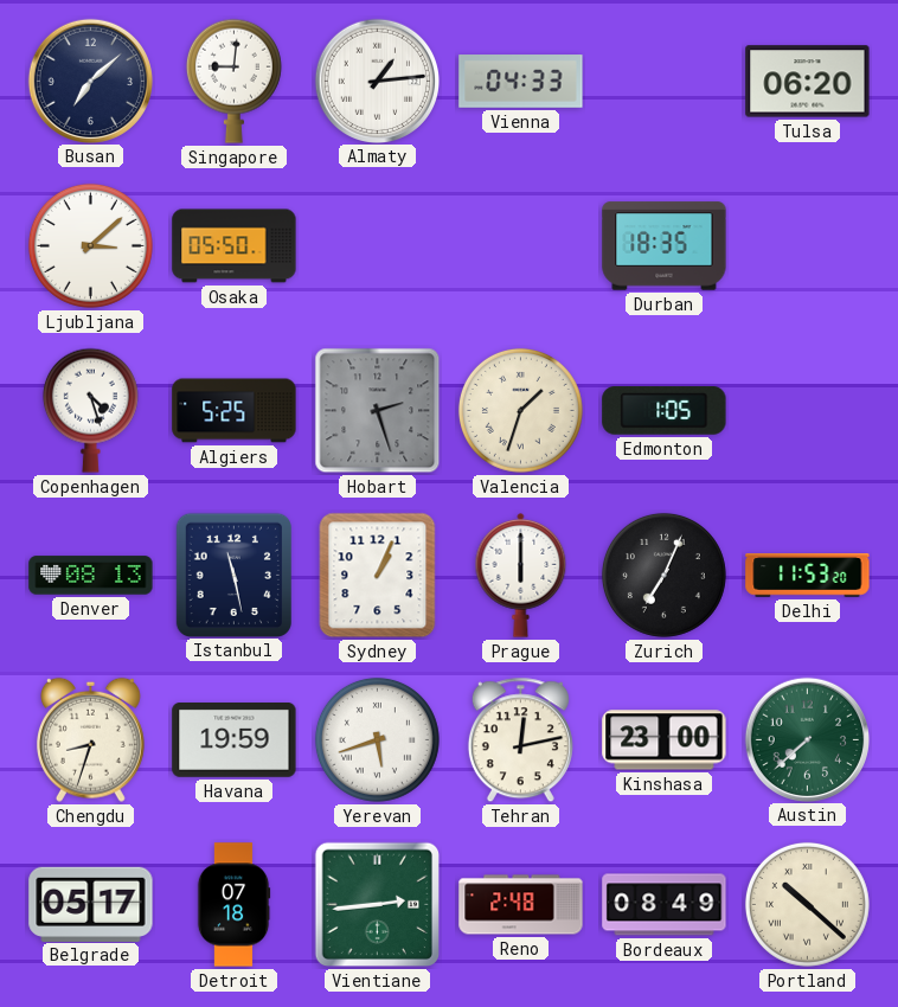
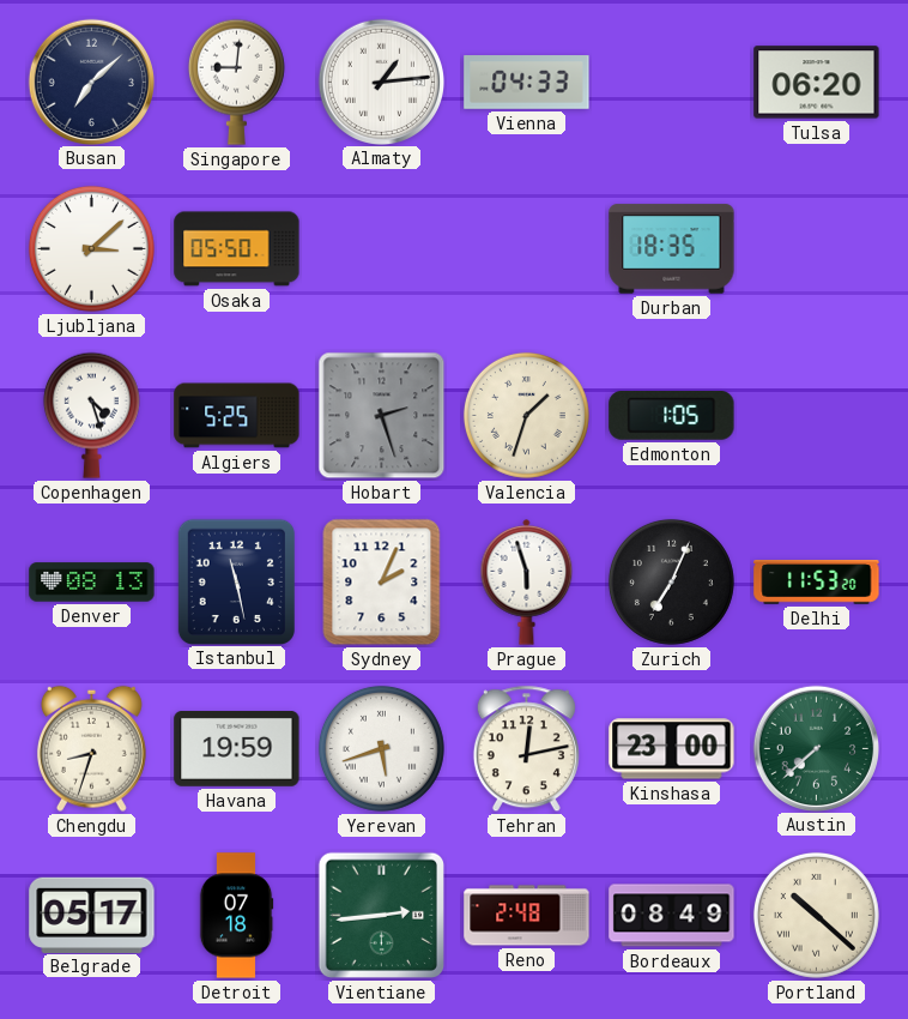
Sydney: 1:04 -> 2:04 (382, 583)
Prague: 6:00 -> 5:57 (527, 581)
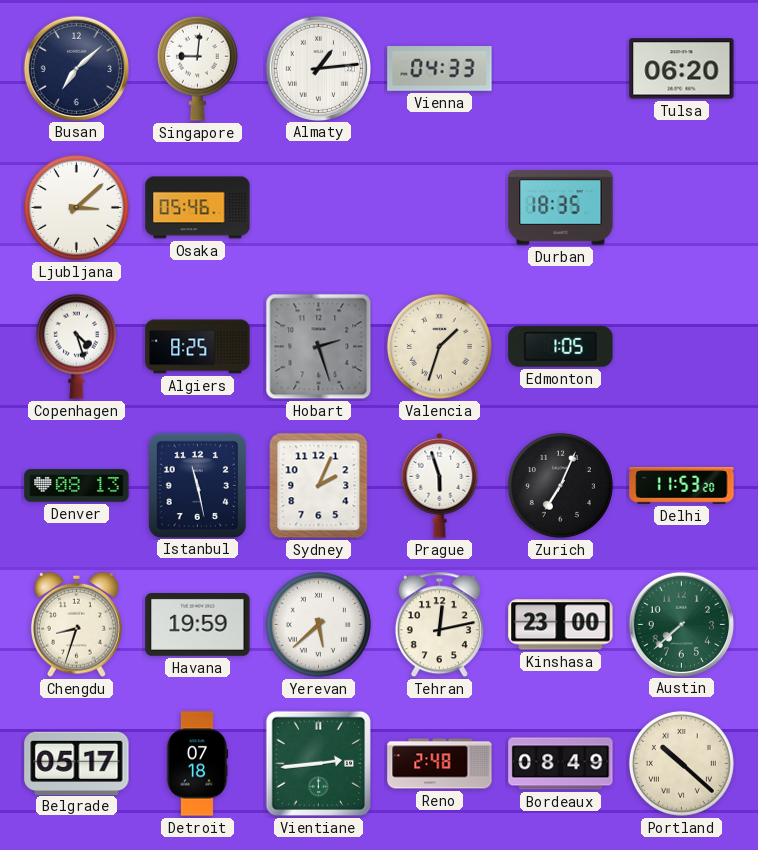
Osaka: 05:50 -> 05:46 (198, 208)
Algiers: 5:25 -> 8:25 (198, 347)
Yerevan: 5:42 -> 5:38 (318, 624)
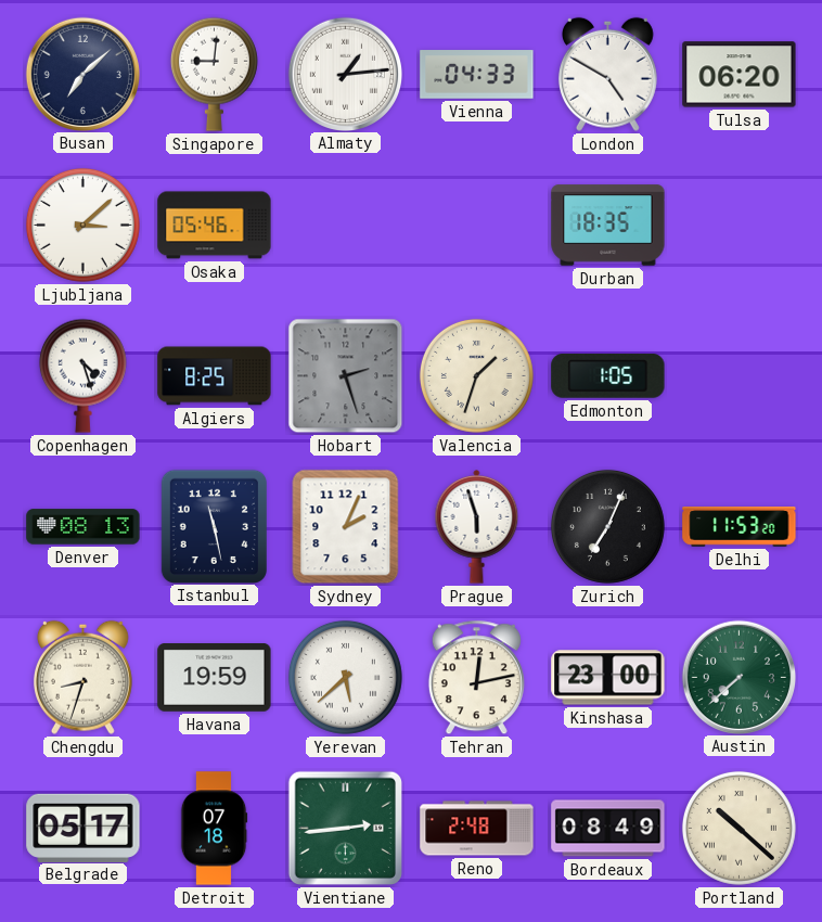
London: none -> 4:50 (607, 74)
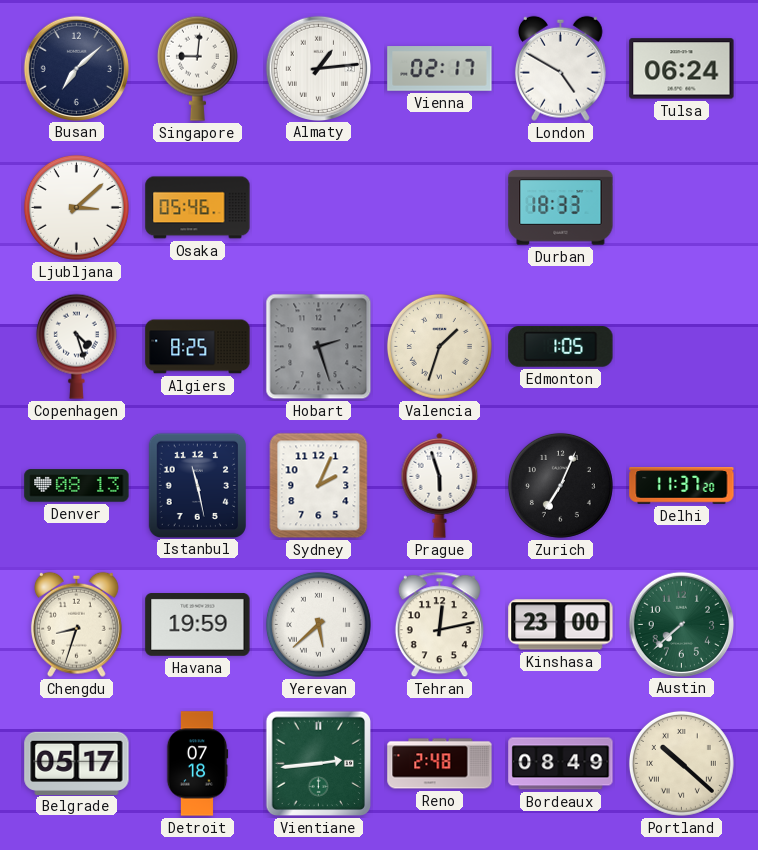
Vienna: 04:33 -> 02:17 (440, 69)
Tulsa: 06:20 -> 06:24 (682, 69)
Durban: 18:35 -> 18:33 (561, 208)
Delhi: 11:53 -> 11:37 (682, 486)
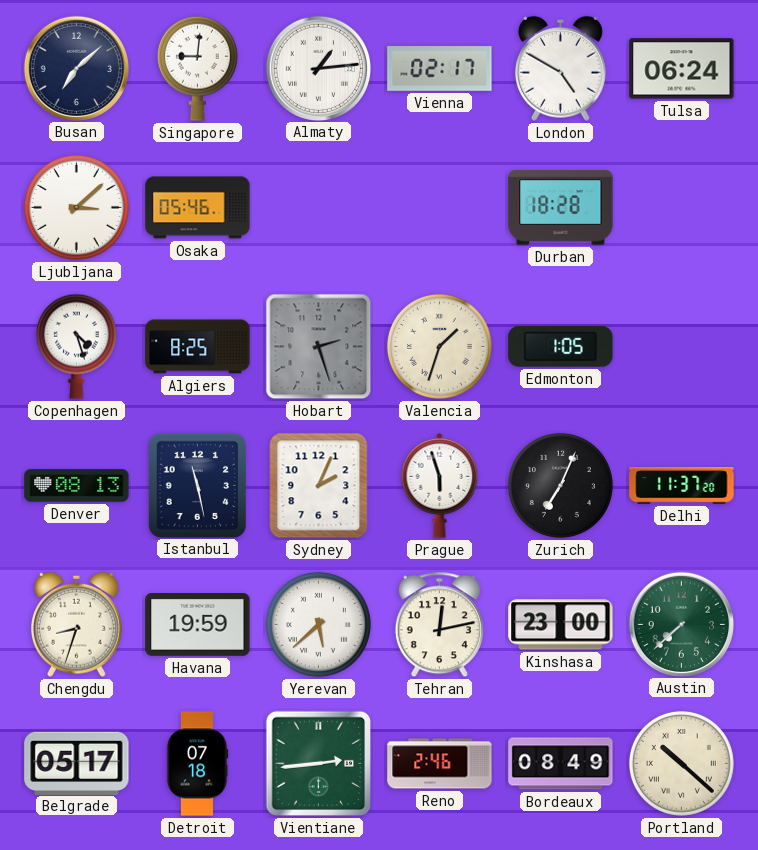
Durban: 18:33 -> 18:28 (561, 208)
Reno: 2:48 -> 2:46 (440, 764)
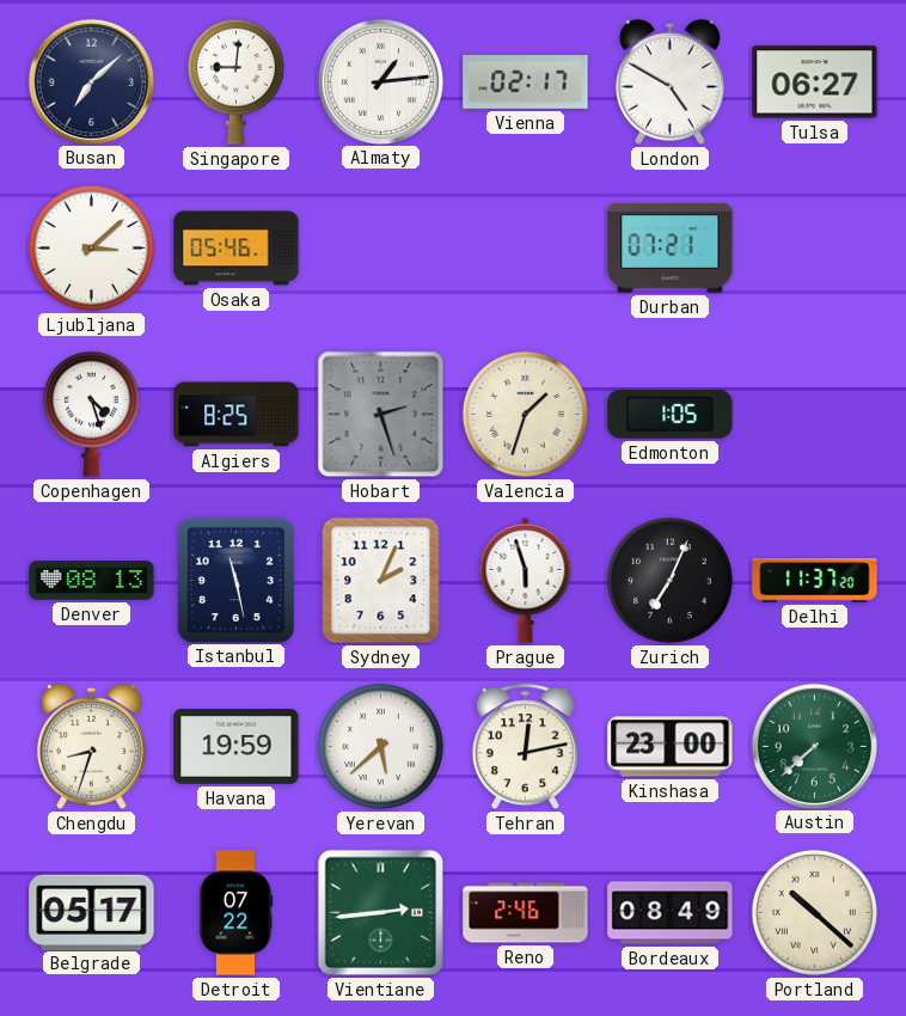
Tulsa: 06:24 -> 06:27 (815, 82)
Durban: 18:28 -> 07:21 (671, 249)
Detroit: 07:18 -> 07:22 (235, 913)
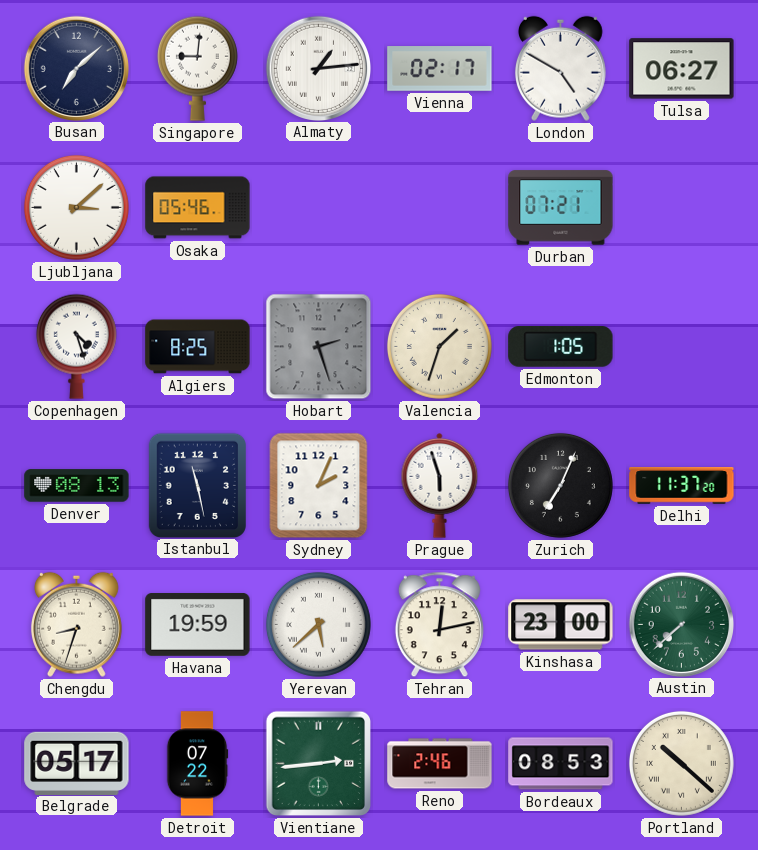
Bordeaux: 08:49 -> 08:53 (561, 764)
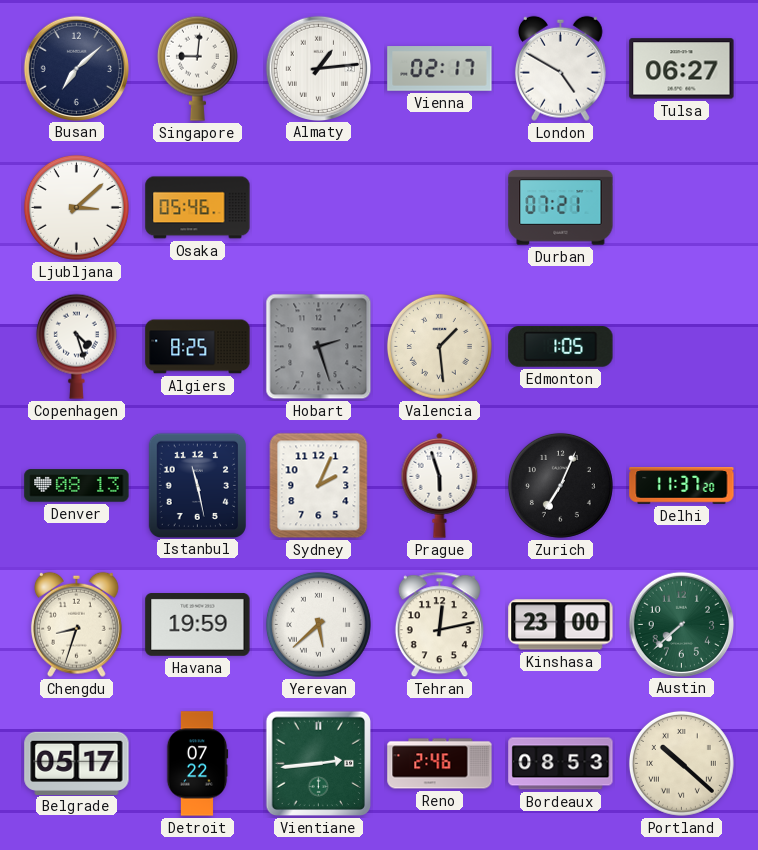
Valencia: 1:33 -> 1:29 (439, 346)
